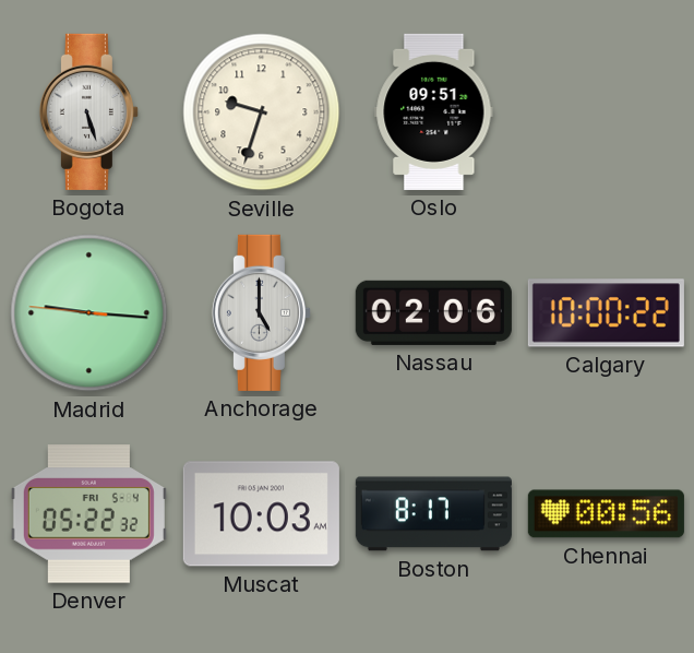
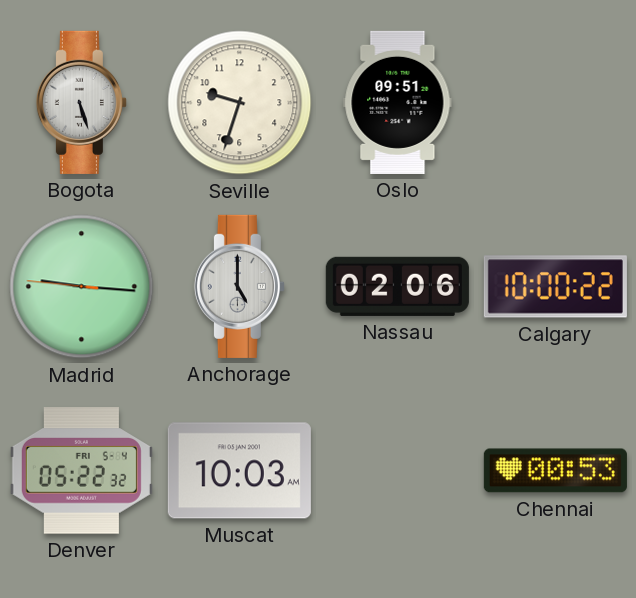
Boston: 8:17 -> none (433, 514)
Chennai: 00:56 -> 00:53 (555, 471)
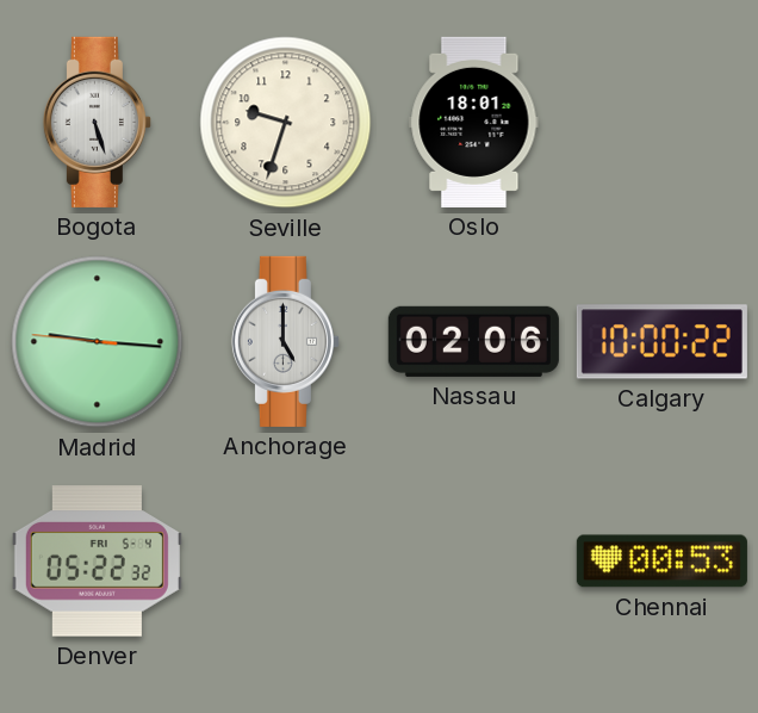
Oslo: 09:51 -> 18:01 (474, 122)
Muscat: 10:03 -> none (239, 471)
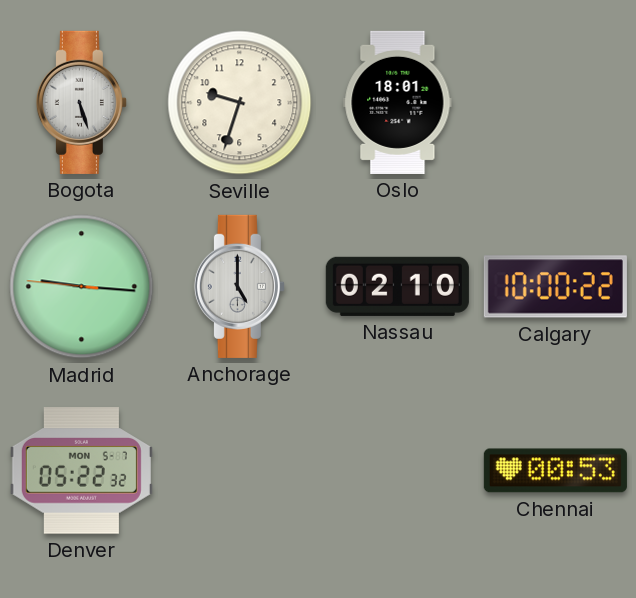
Nassau: 02:06 -> 02:10 (397, 286)
Denver date: FRI 5-4 -> MON 5-7 (81, 471)
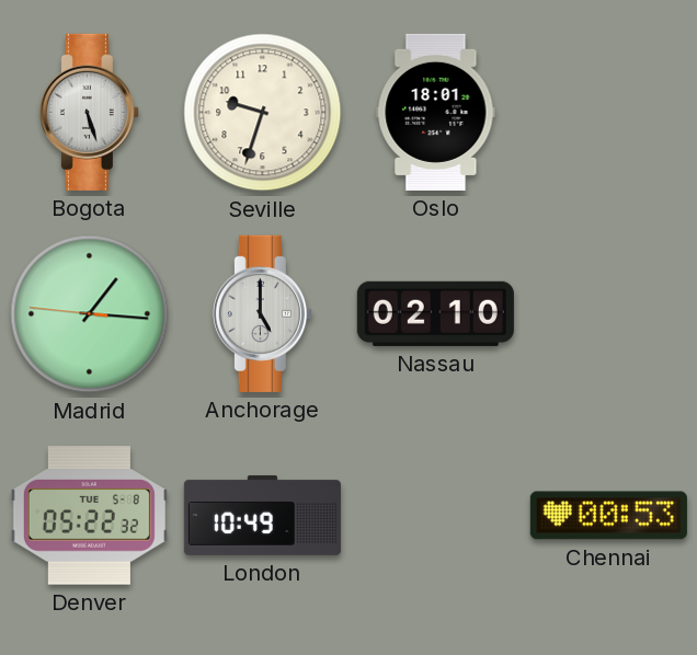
Madrid: 9:15 -> 1:15 (90, 314)
Calgary: 10:00 -> none (555, 287)
Denver date: MON 5-7 -> TUE 5-8 (89, 516)
London: none -> 10:49 (262, 515)
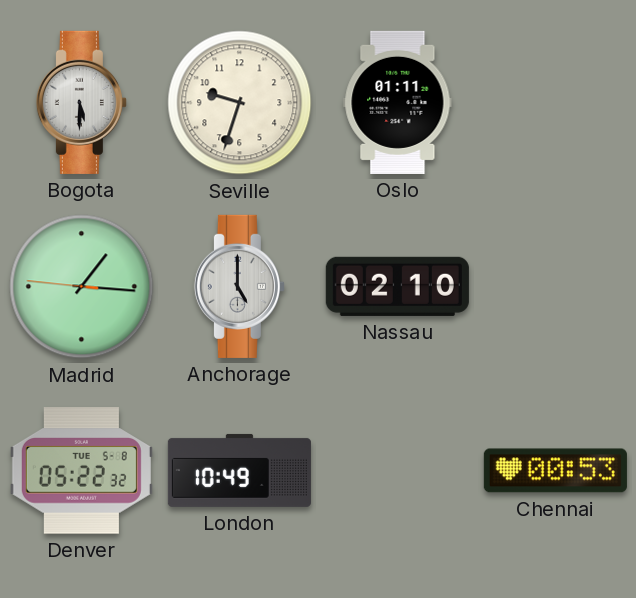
Bogota: 5:27 -> 5:30 (81, 102)
Oslo: 18:01 -> 01:11 (398, 102)
